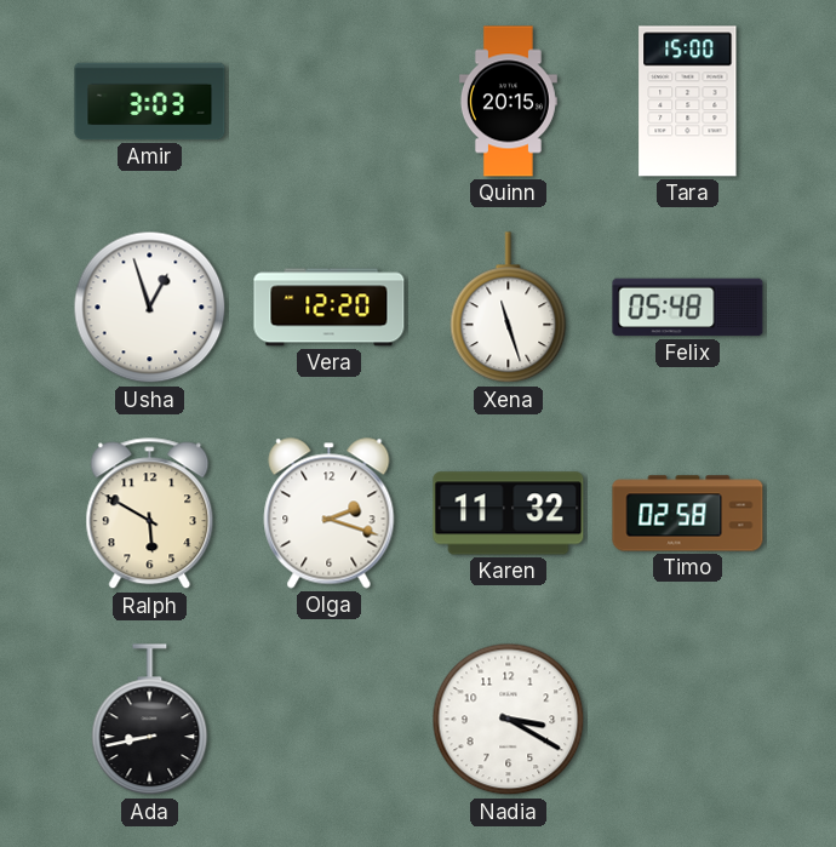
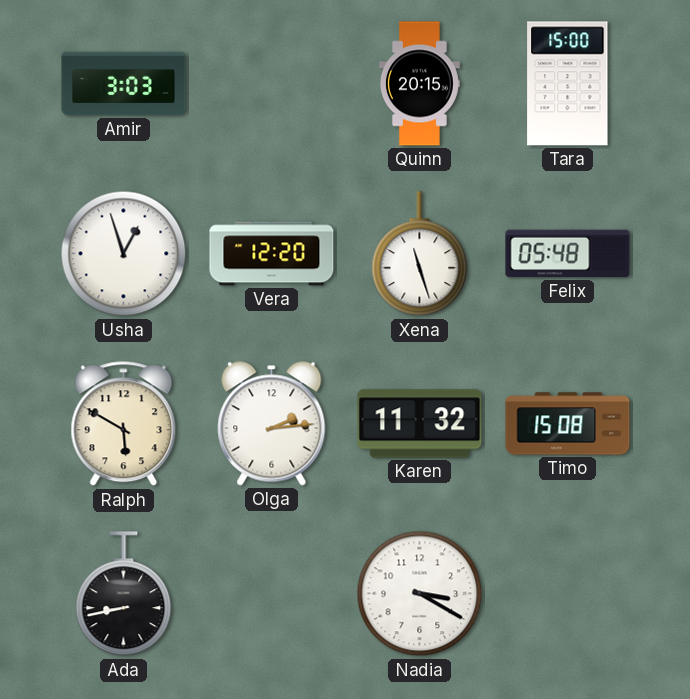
Olga: 2:18 -> 2:14 (272, 424)
Timo: 02:58 -> 15:08 (568, 424)
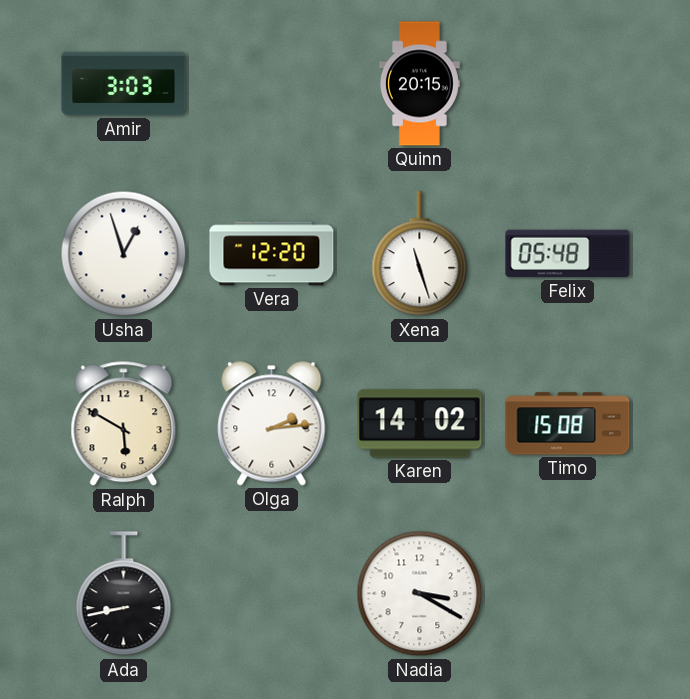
Tara: 15:00 -> none (568, 84)
Karen: 11:32 -> 14:02 (420, 424)
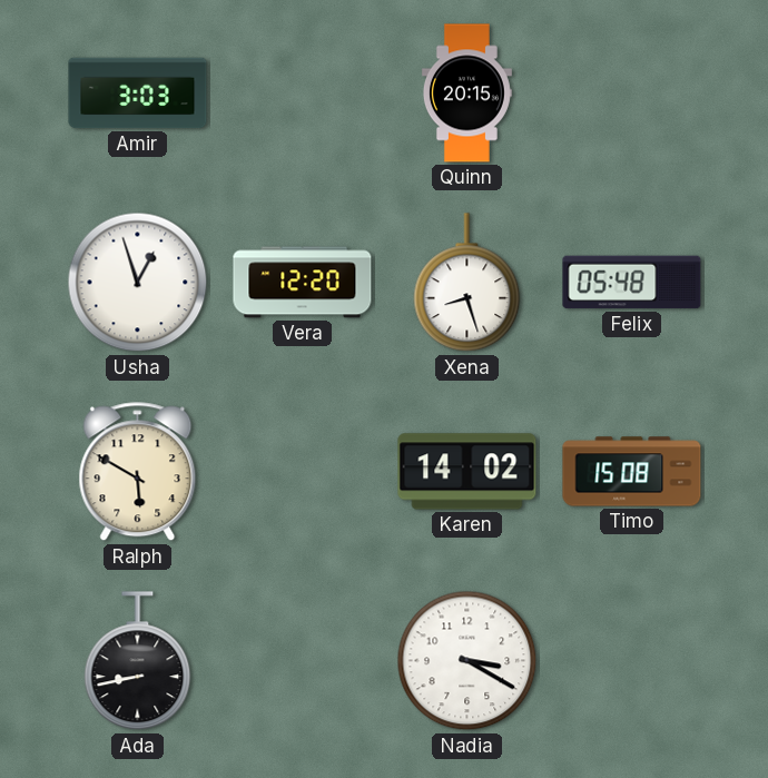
Xena: 11:27 -> 8:27 (467, 283)
Olga: 2:14 -> none (272, 424)
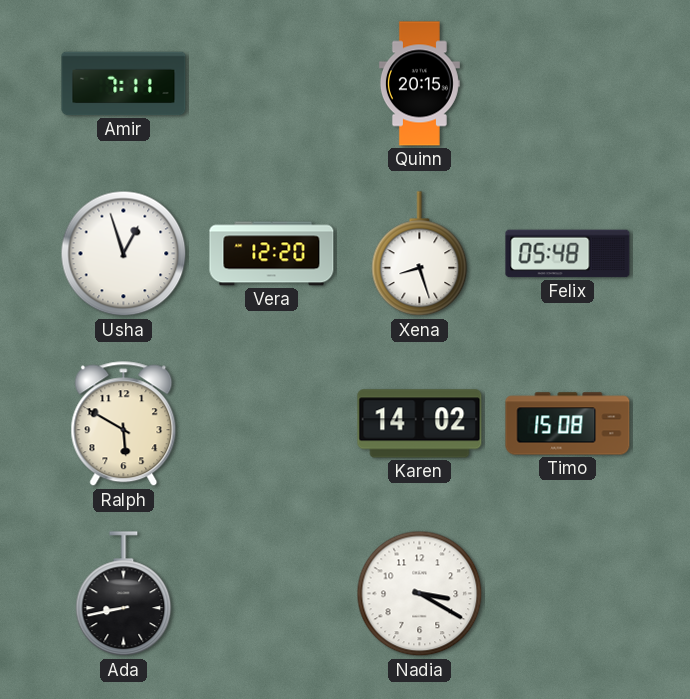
Amir: 3:03 -> 7:11 (124, 84)
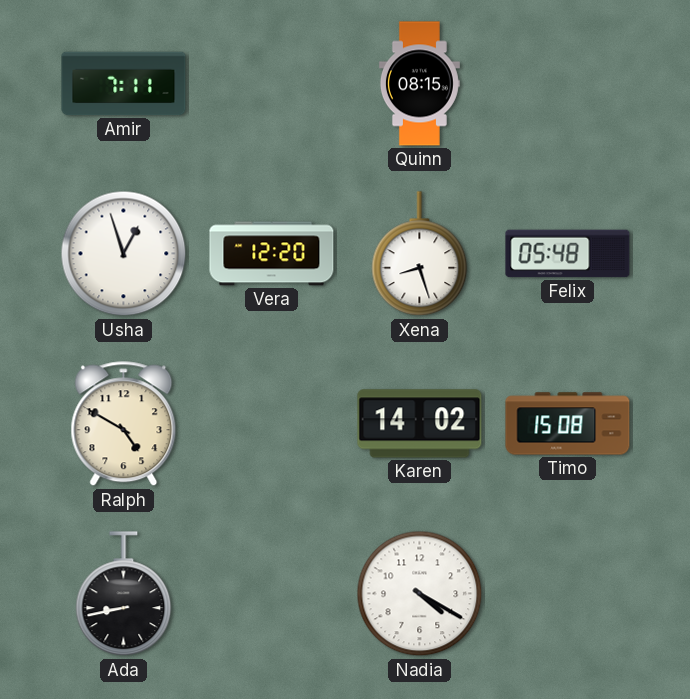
Quinn: 20:15 -> 08:15 (419, 84)
Ralph: 5:50 -> 4:50 (124, 424)
Nadia: 3:20 -> 4:20 (420, 594)
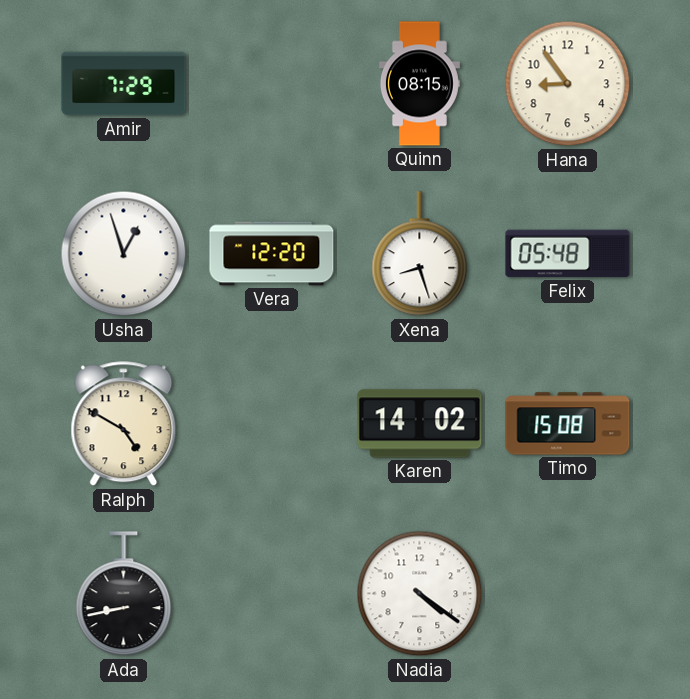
Amir: 7:11 -> 7:29 (124, 84)
Hana: none -> 8:54 (568, 84)
Nadia: 4:20 -> 4:21 (420, 594)
